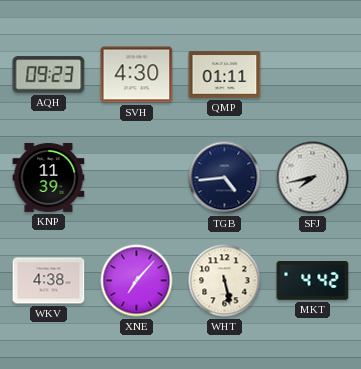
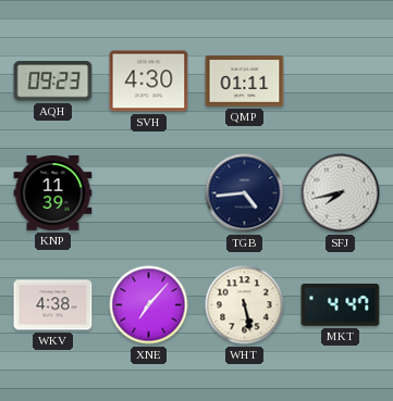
MKT: 4:42 -> 4:47 (341, 305)
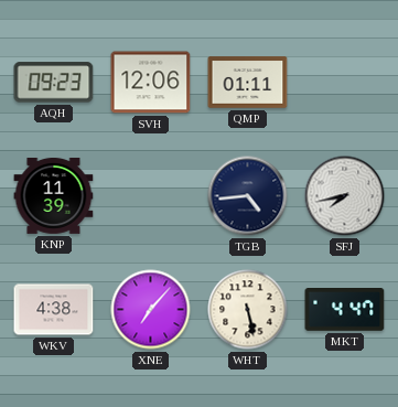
SVH: 4:30 -> 12:06 (151, 83)
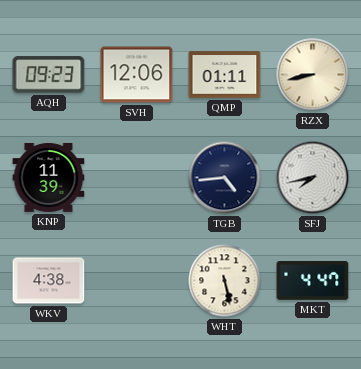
RZX: none -> 8:43 (313, 75)
XNE: 7:07 -> none (151, 310)
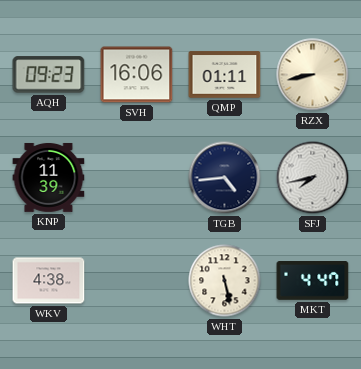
SVH: 12:06 -> 16:06 (137, 75)
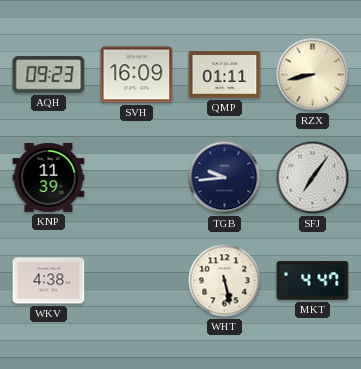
SVH: 16:06 -> 16:09 (137, 75)
TGB: 4:44 -> 9:44 (225, 178)
SFJ: 7:43 -> 7:06 (313, 178)
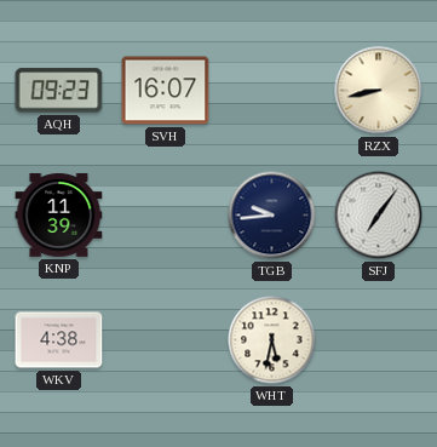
SVH: 16:09 -> 16:07 (166, 91)
QMP: 01:11 -> none (225, 75)
WHT: 5:28 -> 5:32 (272, 340)
MKT: 4:47 -> none (313, 281)
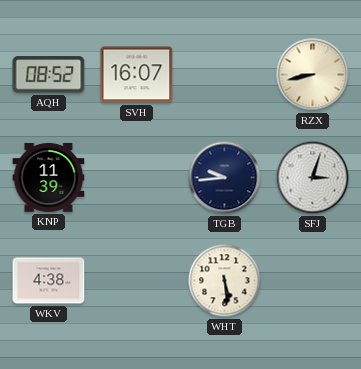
AQH: 09:23 -> 08:52 (49, 75)
SFJ: 7:06 -> 3:03 (313, 178)
WHT: 5:32 -> 5:29 (225, 281)
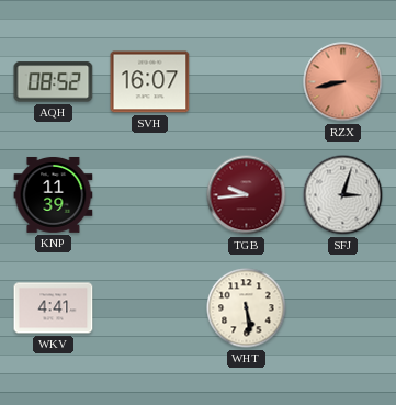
RZX dial: cream -> salmon (343, 82)
TGB dial: navy -> burgundy (247, 195)
WKV: 4:38 -> 4:41 (54, 308)
